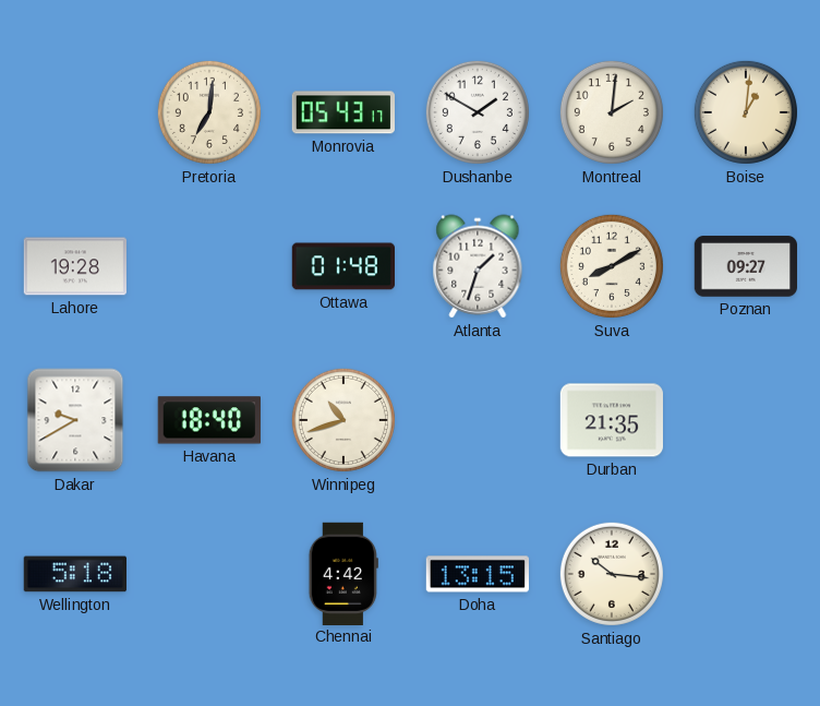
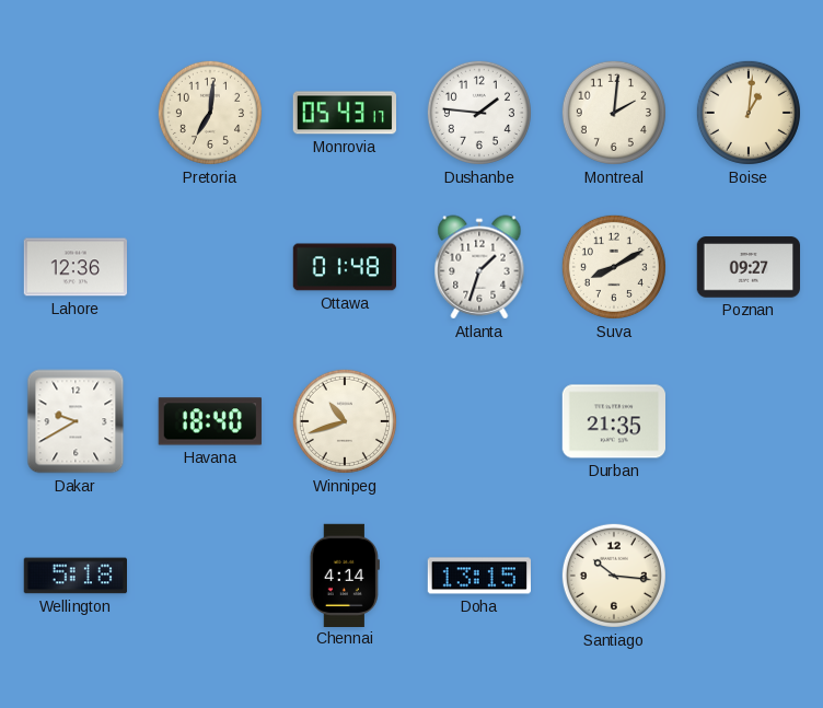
Dushanbe: 1:50 -> 1:46 (479, 113)
Lahore: 19:28 -> 12:36 (74, 267)
Chennai: 4:42 -> 4:14 (345, 574)
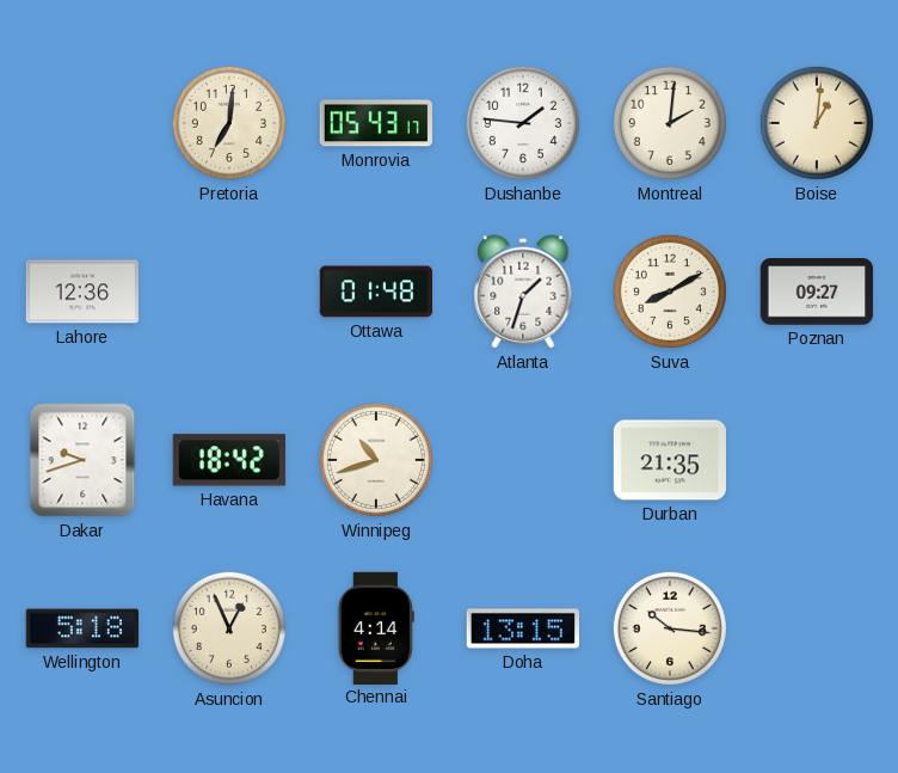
Dakar: 9:40 -> 9:42 (82, 460)
Havana: 18:40 -> 18:42 (229, 460)
Asuncion: none -> 12:56 (229, 628)
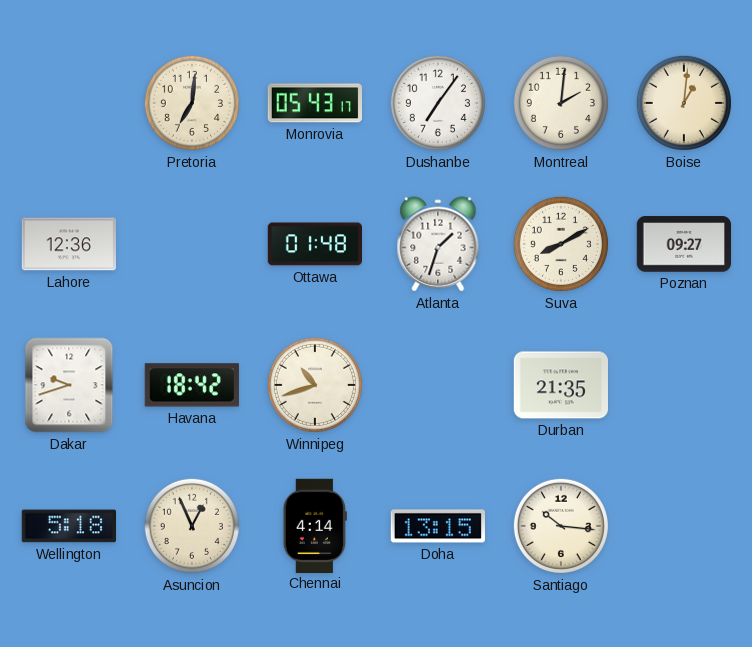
Dushanbe: 1:46 -> 7:06 (438, 103)
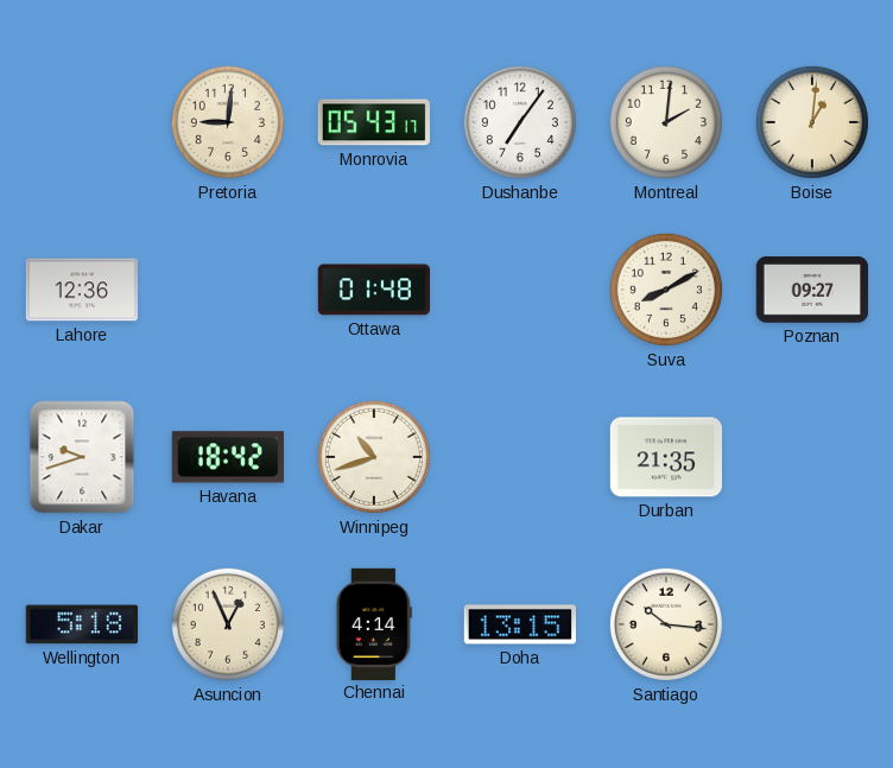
Pretoria: 7:01 -> 9:01 (228, 122)
Atlanta: 1:33 -> none (438, 244)
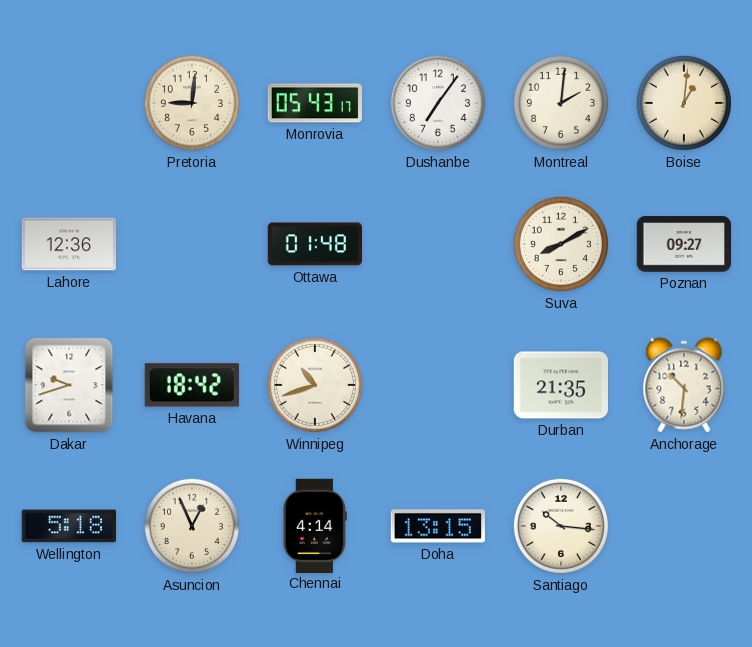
Anchorage: none -> 10:31 (684, 385)
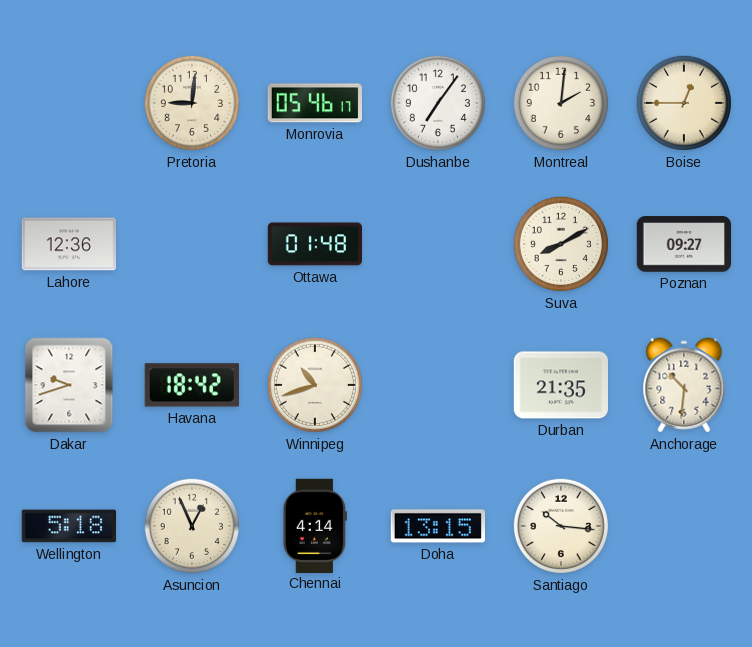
Monrovia: 05:43 -> 05:46 (314, 103)
Boise: 1:01 -> 12:45 (684, 103)
